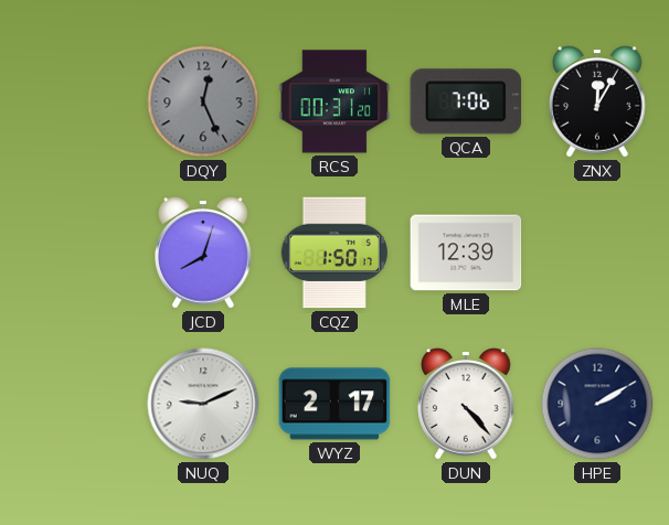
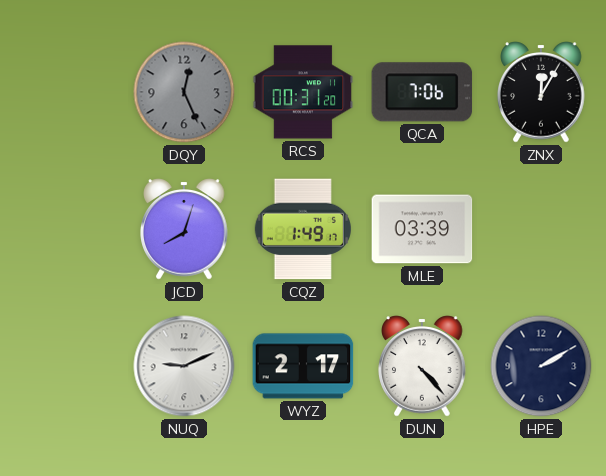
CQZ: 1:50 -> 1:49 (303, 229)
MLE: 12:39 -> 03:39 (422, 229)
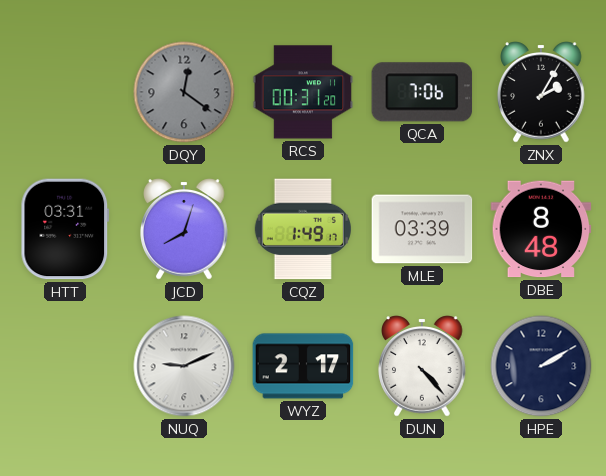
DQY: 12:26 -> 12:21 (184, 92)
ZNX: 12:05 -> 2:05 (541, 92)
HTT: none -> 03:31 (65, 229)
DBE: none -> 8:48 (541, 229)
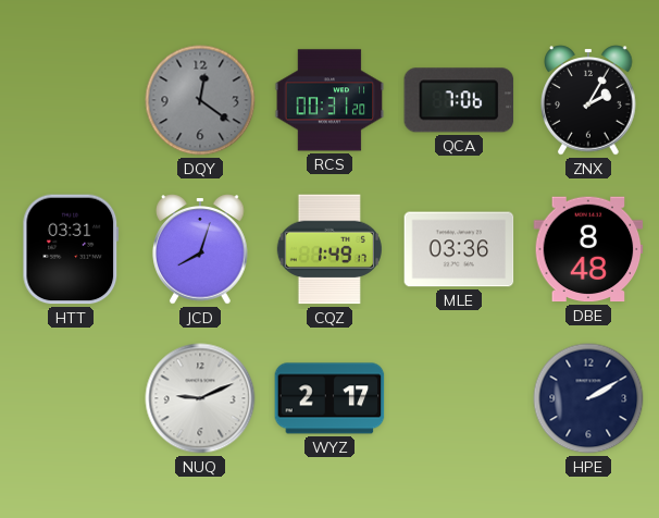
MLE: 03:39 -> 03:36 (459, 249)
DUN: 4:23 -> none (422, 366)
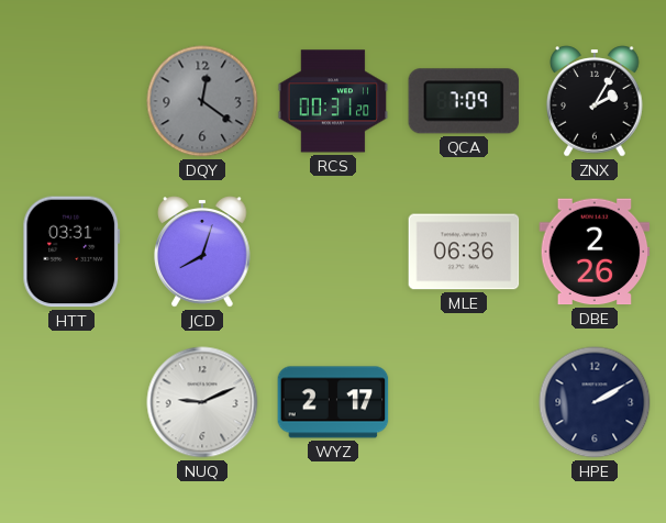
QCA: 7:06 -> 7:09 (464, 101)
CQZ: 1:49 -> none (329, 249)
MLE: 03:36 -> 06:36 (464, 252)
DBE: 8:48 -> 2:26 (595, 252)
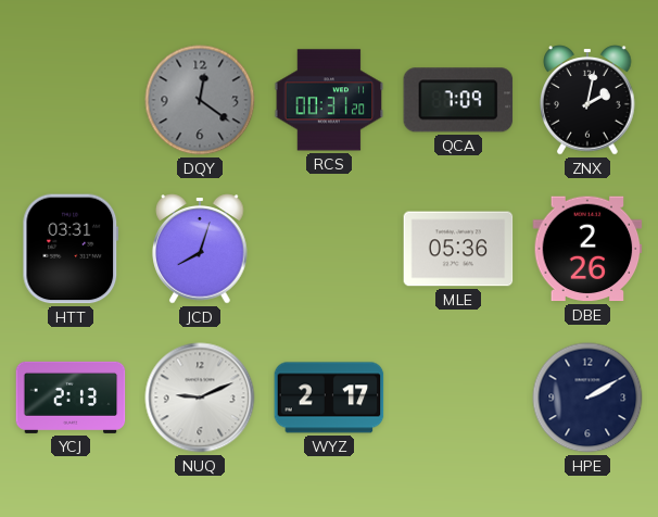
ZNX: 2:05 -> 2:02 (587, 100)
MLE: 06:36 -> 05:36 (458, 249)
YCJ: none -> 2:13 (71, 398)
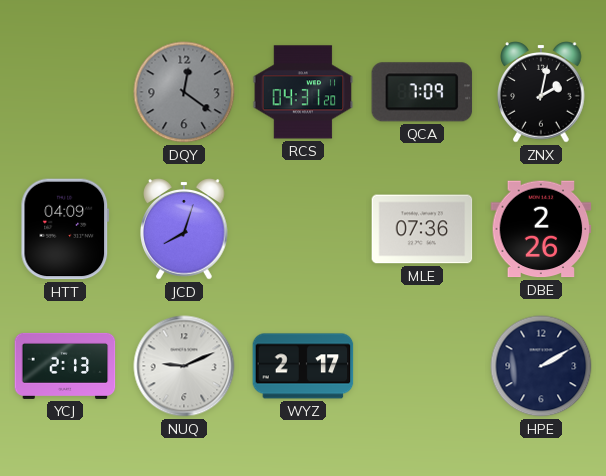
RCS: 00:31 -> 04:31 (303, 92)
HTT: 03:31 -> 04:09 (65, 229)
MLE: 05:36 -> 07:36 (422, 229)
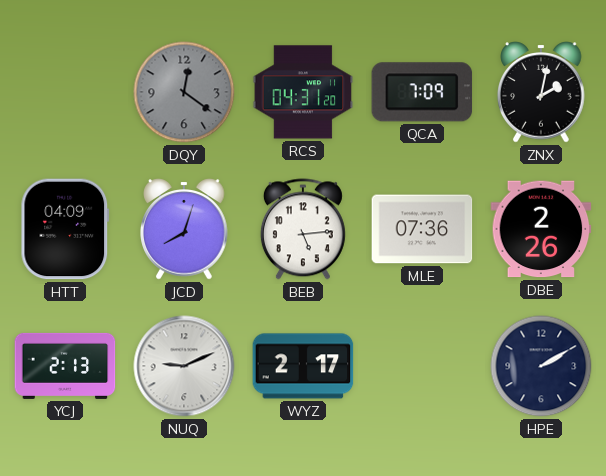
BEB: none -> 5:14 (303, 229)
